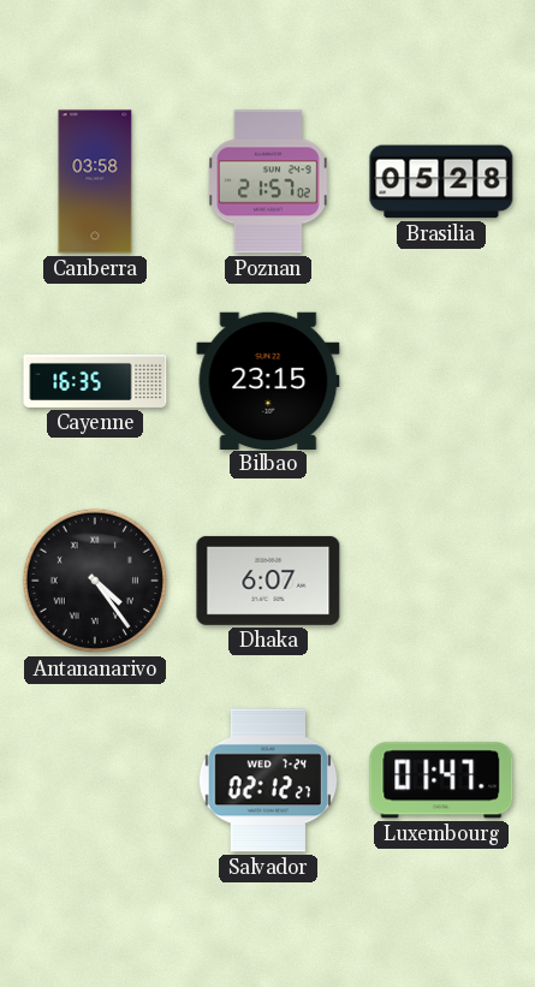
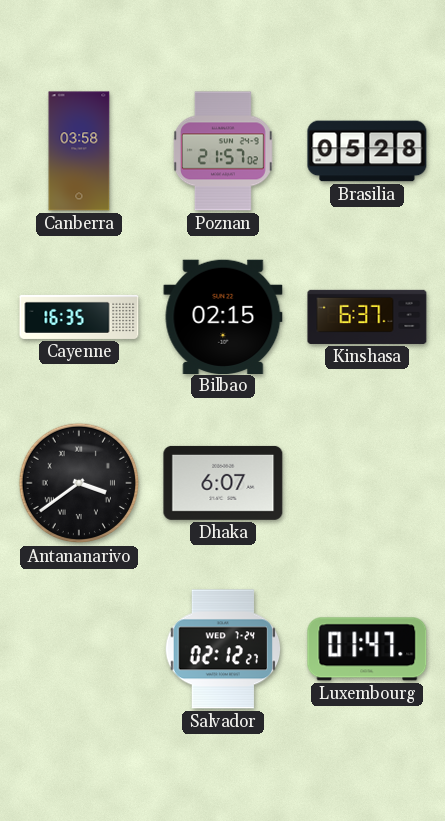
Bilbao: 23:15 -> 02:15 (223, 316)
Kinshasa: none -> 6:37 (367, 317)
Antananarivo: 4:24 -> 3:39 (79, 483)
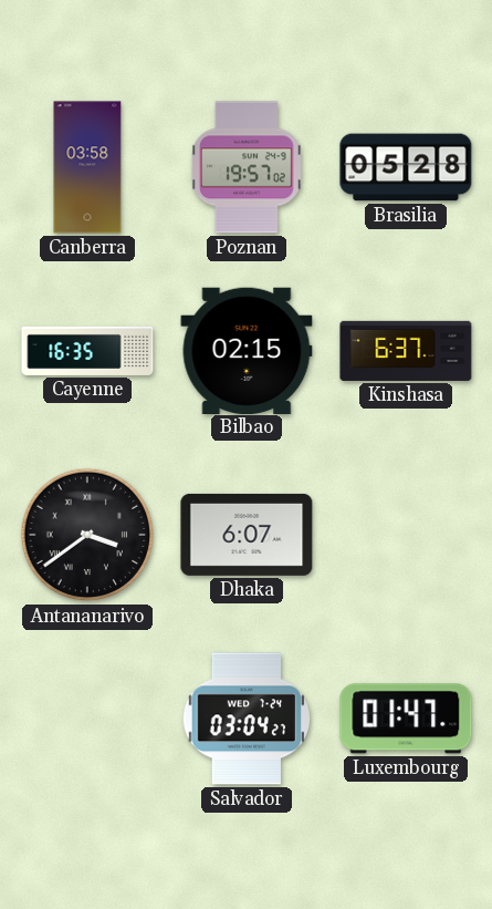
Poznan: 21:57 -> 19:57 (247, 167)
Salvador: 02:12 -> 03:04 (247, 719)
